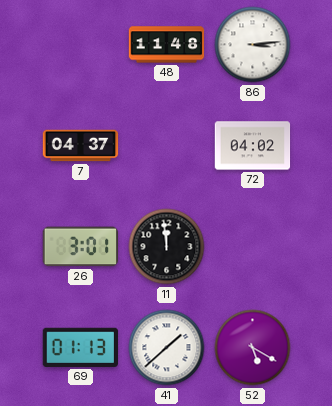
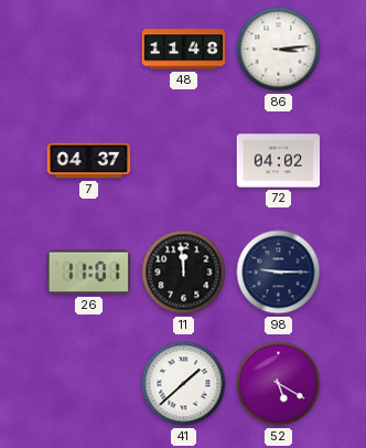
26: 3:01 -> 11:01 (88, 273)
98: none -> 9:15 (279, 273)
69: 01:13 -> none (80, 347)
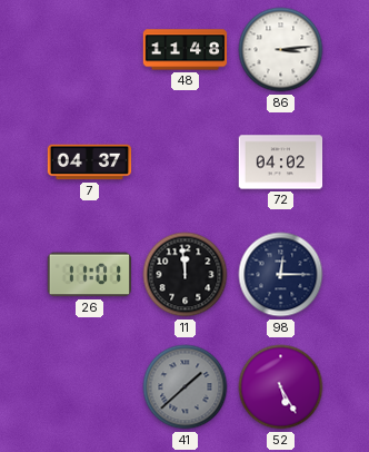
98: 9:15 -> 12:15 (281, 275)
41 dial: white -> grey (186, 387)
52: 5:20 -> 5:25 (281, 387)
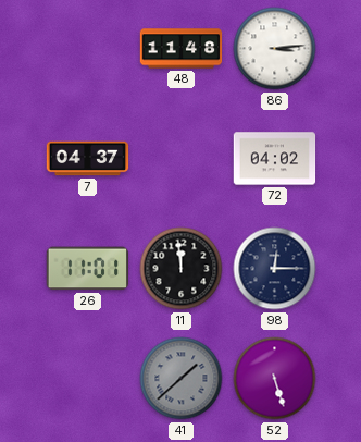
52: 5:25 -> 5:27 (275, 379)
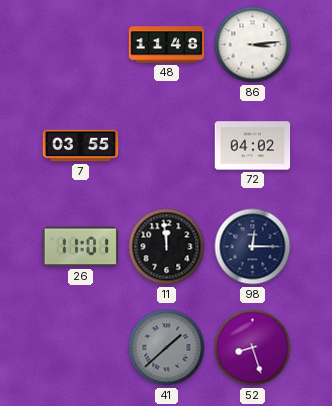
7: 04:37 -> 03:55 (81, 146)
52: 5:27 -> 8:27 (253, 348)
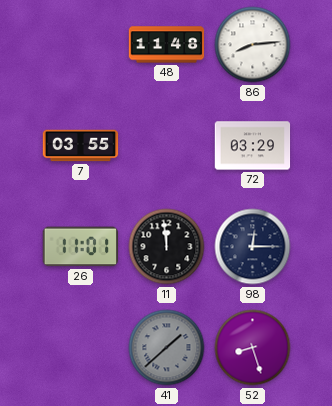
86: 3:14 -> 8:14 (253, 45)
72: 04:02 -> 03:29 (253, 146)
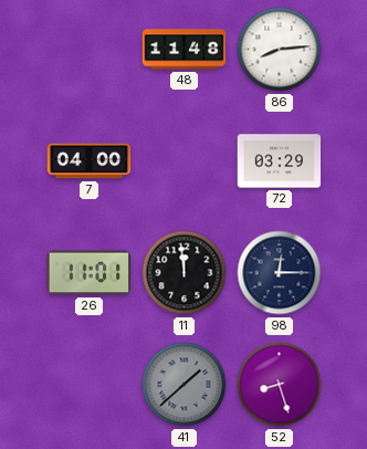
7: 03:55 -> 04:00 (90, 161)
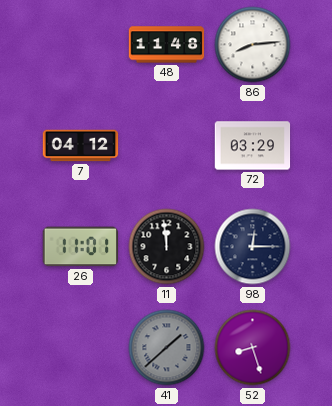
7: 04:00 -> 04:12 (81, 146)
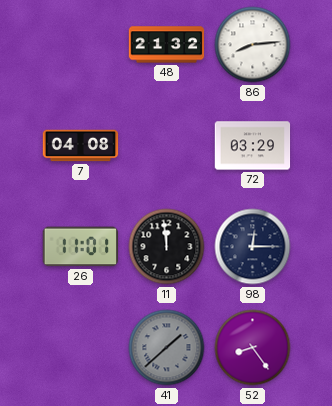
48: 11:48 -> 21:32 (167, 45)
7: 04:12 -> 04:08 (81, 146)
52: 8:27 -> 8:24 (253, 348)
